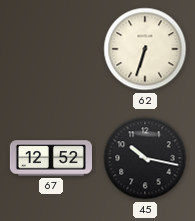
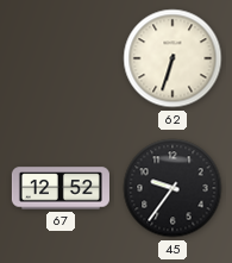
45: 10:17 -> 9:36 (173, 188)
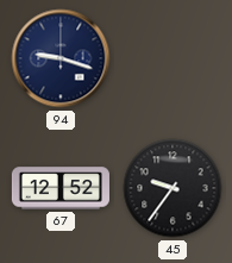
94: none -> 9:18 (61, 58)
62: 6:33 -> none (173, 58)
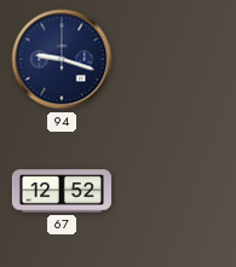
45: 9:36 -> none (173, 188)
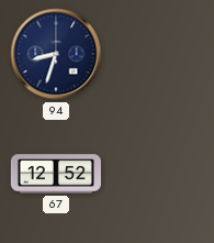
94: 9:18 -> 8:33 (56, 54)
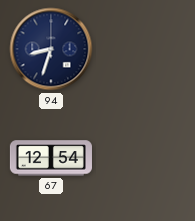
67: 12:52 -> 12:54 (51, 158)
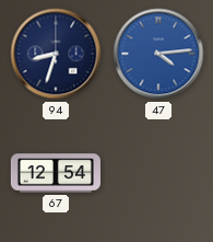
47: none -> 4:14 (158, 54)
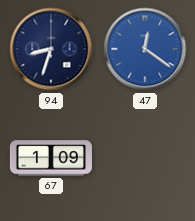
47: 4:14 -> 12:21 (145, 49)
67: 12:54 -> 1:09 (51, 158)
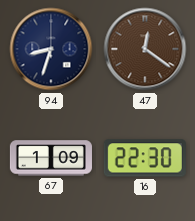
47 dial: blue -> brown (145, 49)
16: none -> 22:30 (145, 158)
